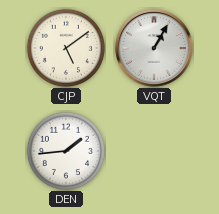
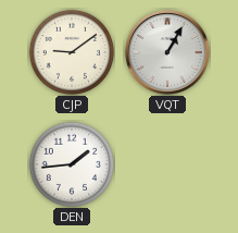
CJP: 5:09 -> 9:09 (72, 52)
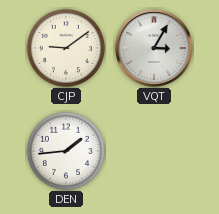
VQT: 1:05 -> 3:05 (155, 49)
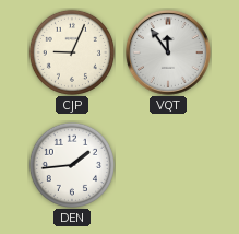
CJP: 9:09 -> 9:04 (72, 52)
VQT: 3:05 -> 11:54 (169, 54)
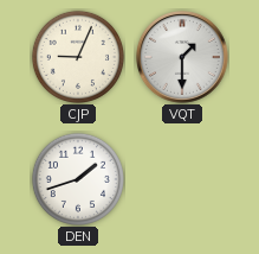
VQT: 11:54 -> 1:30 (183, 58)
DEN: 1:44 -> 1:42 (78, 179)
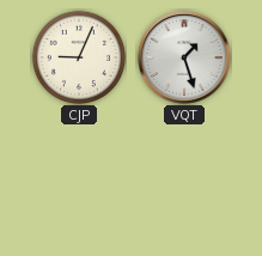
VQT: 1:30 -> 1:27 (185, 59)
DEN: 1:42 -> none (78, 179)
